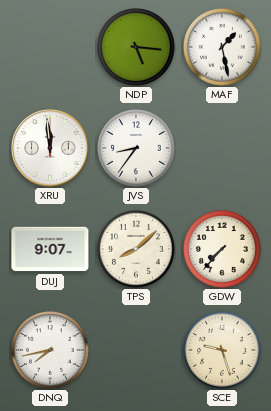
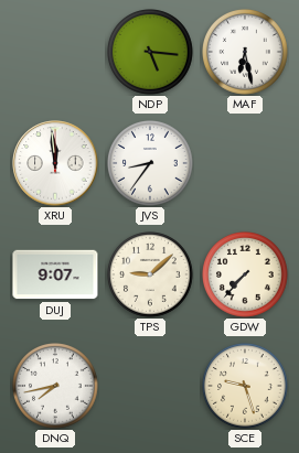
MAF: 1:28 -> 6:28 (246, 53)
TPS: 8:08 -> 9:08 (151, 276)
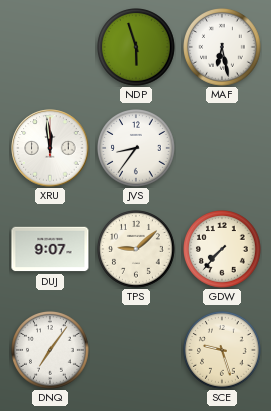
NDP: 5:16 -> 5:57 (137, 48)
DNQ: 7:43 -> 7:06 (51, 351)
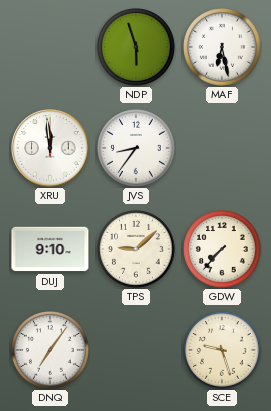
DUJ: 9:07 -> 9:10 (50, 249)
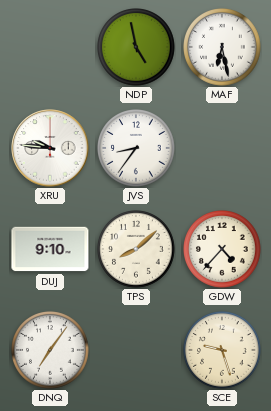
NDP: 5:57 -> 4:58 (137, 48)
XRU: 11:59 -> 9:46 (50, 148)
TPS: 9:08 -> 8:08 (137, 250)
GDW: 7:37 -> 4:37 (223, 250)
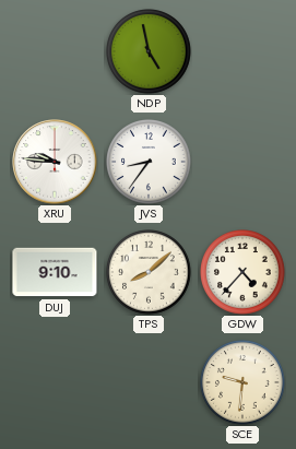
MAF: 6:28 -> none (223, 48)
DNQ: 7:06 -> none (51, 351)
SCE: 9:27 -> 9:31 (244, 383)
